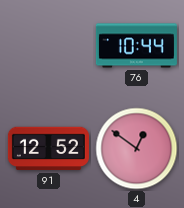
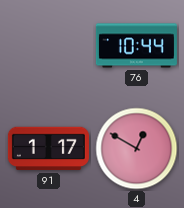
91: 12:52 -> 1:17 (48, 149)
4: 12:51 -> 12:50 (137, 149)
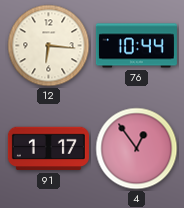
12: none -> 6:16 (49, 46)
4: 12:50 -> 12:54 (137, 149)
